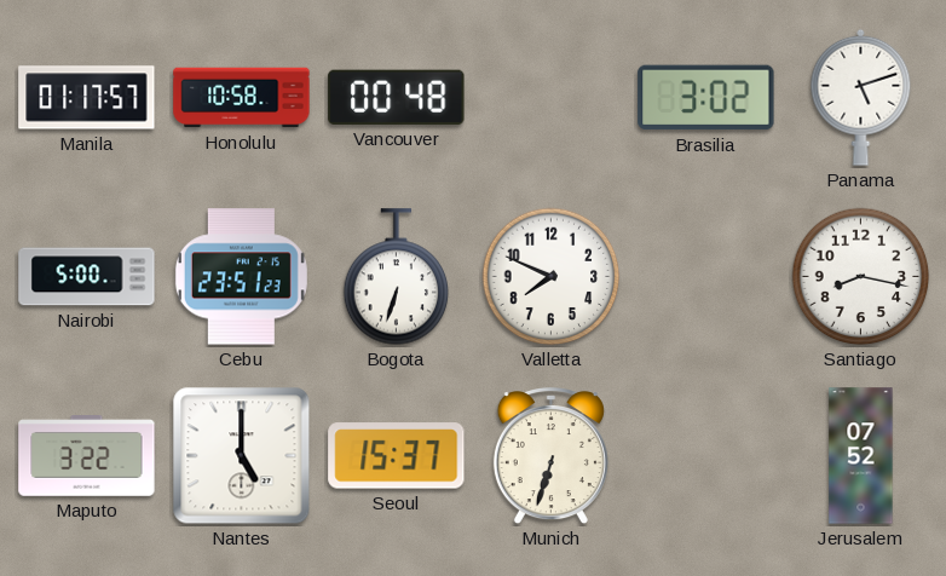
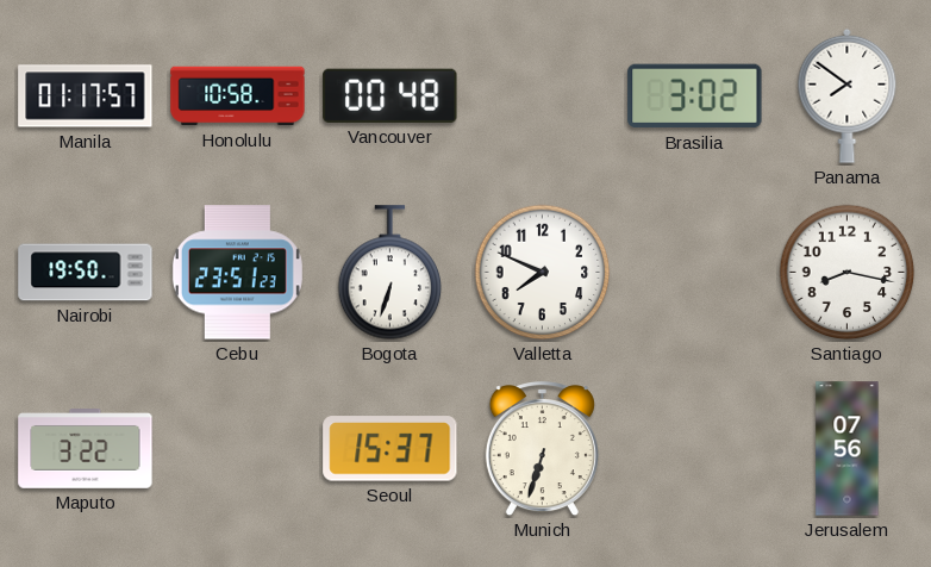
Panama: 5:12 -> 7:51 (848, 95)
Nairobi: 5:00 -> 19:50 (86, 273)
Nantes: 5:00 -> none (242, 456)
Jerusalem: 07:52 -> 07:56 (848, 449)
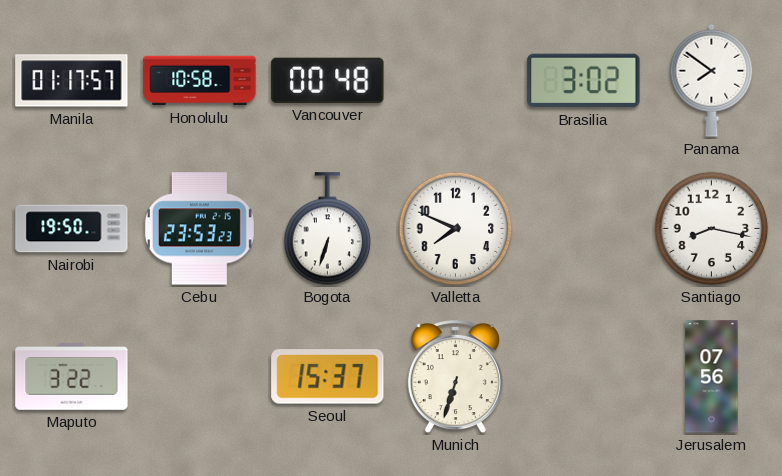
Cebu: 23:51 -> 23:53 (199, 229)
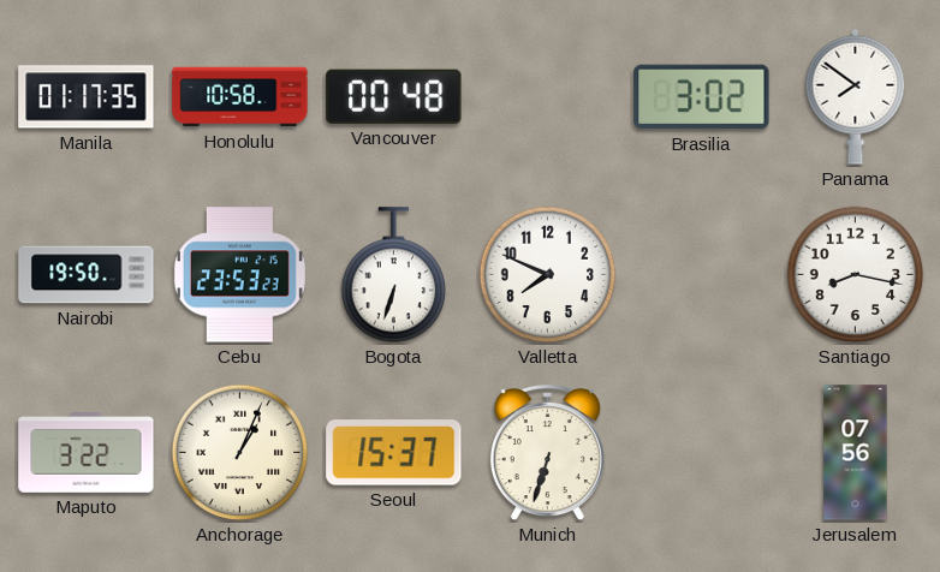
Manila: 01:17:57 -> 01:17:35 (87, 97)
Anchorage: none -> 1:04 (240, 453)
